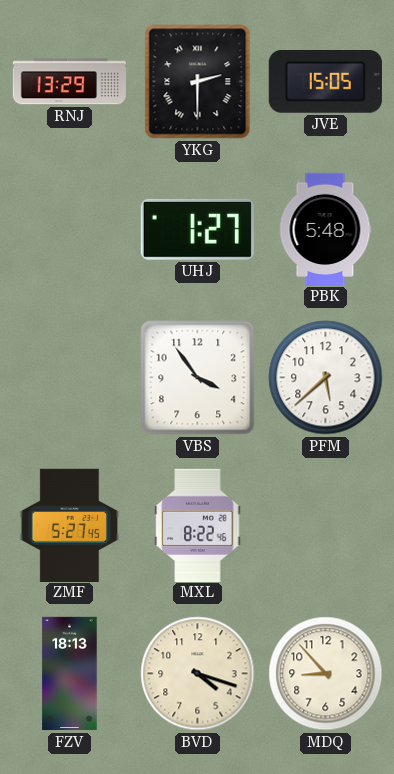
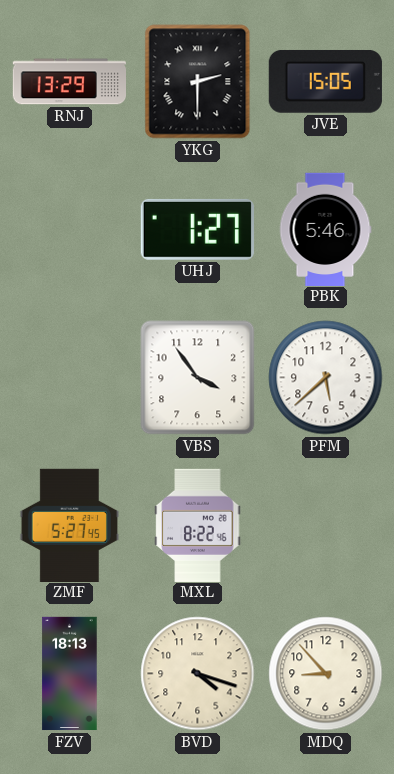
PBK: 5:48 -> 5:46 (325, 229)
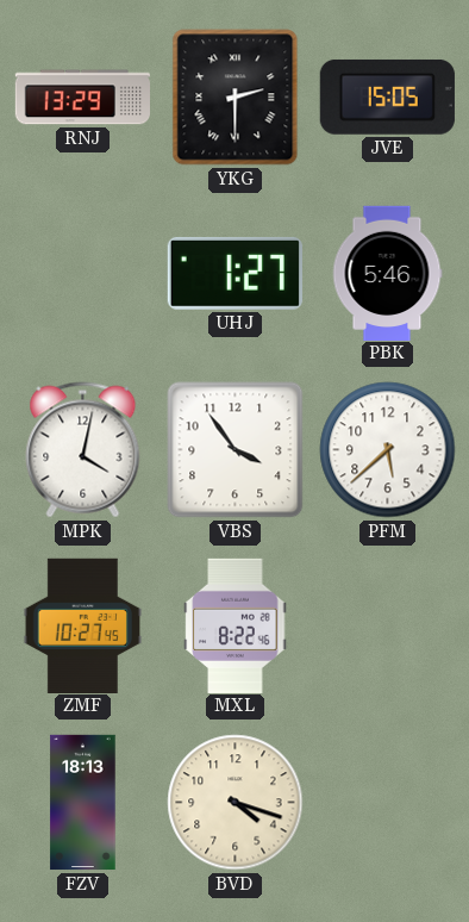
MPK: none -> 4:02 (83, 450)
ZMF: 5:27 -> 10:27 (82, 625)
MDQ: 8:53 -> none (326, 674)
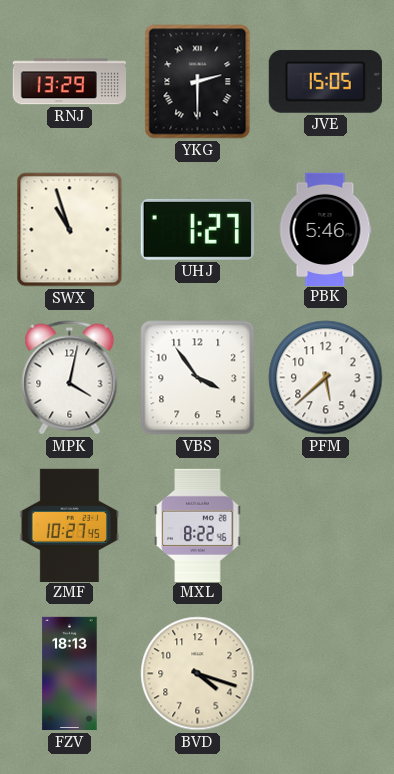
SWX: none -> 10:57 (70, 230)
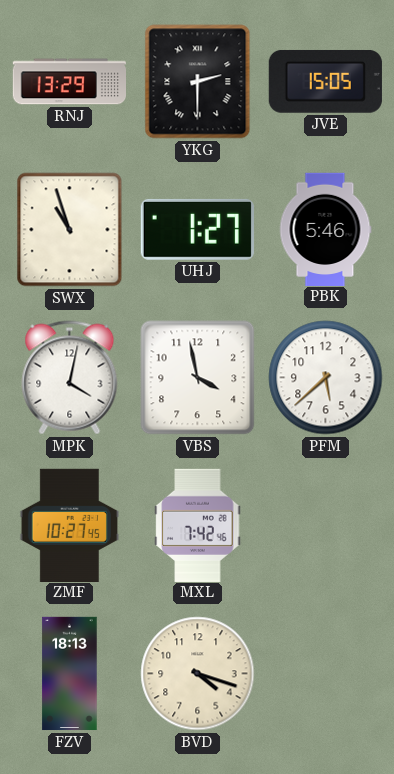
VBS: 3:54 -> 3:58 (198, 378)
MXL: 8:22 -> 7:42 (198, 525)
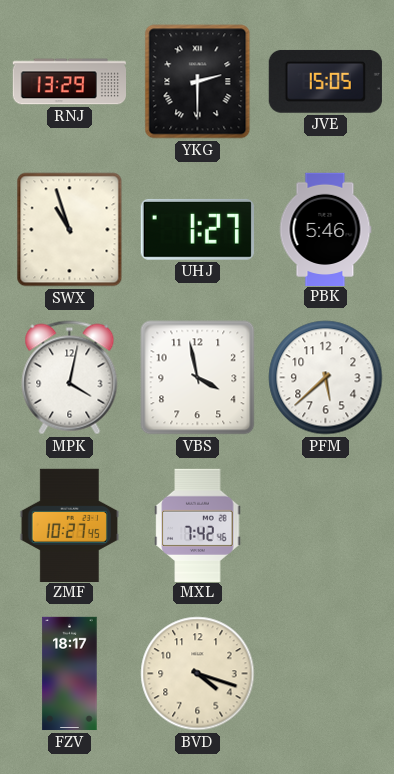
FZV: 18:13 -> 18:17 (70, 674)
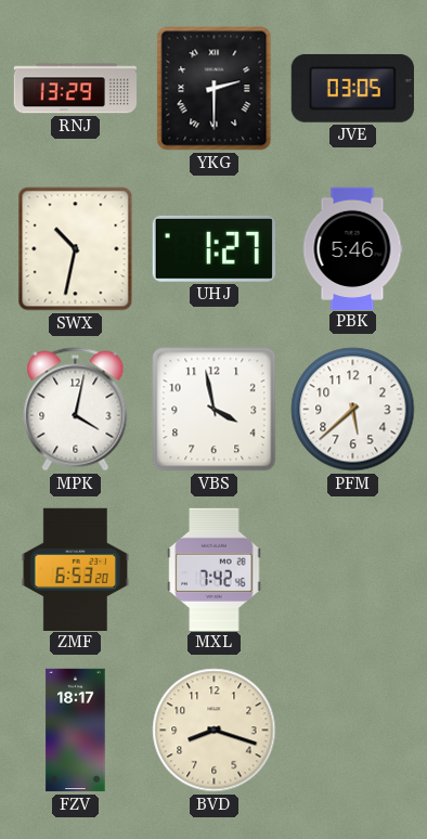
JVE: 15:05 -> 03:05 (352, 88)
SWX: 10:57 -> 10:32 (76, 249)
ZMF: 10:27 -> 6:53 (75, 569)
BVD: 4:18 -> 8:18 (215, 731)
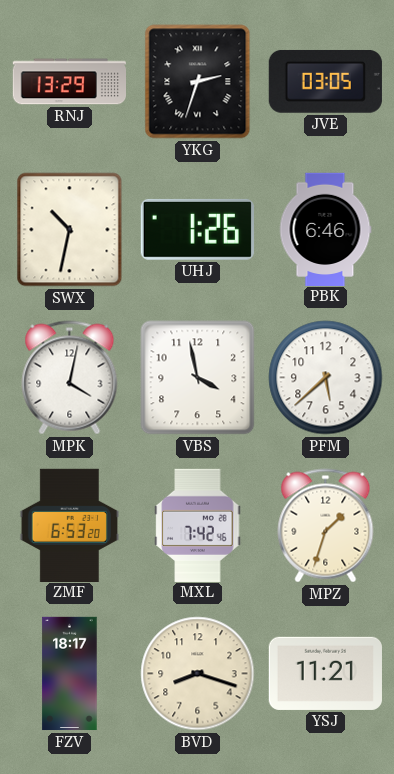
YKG: 2:30 -> 2:33 (198, 82)
UHJ: 1:27 -> 1:26 (197, 229)
PBK: 5:46 -> 6:46 (325, 229)
MPZ: none -> 1:33 (326, 526)
YSJ: none -> 11:21 (325, 673)
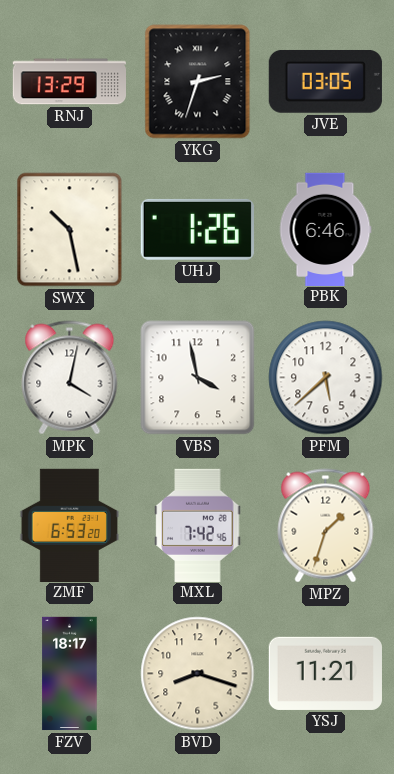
SWX: 10:32 -> 10:28 (70, 230)
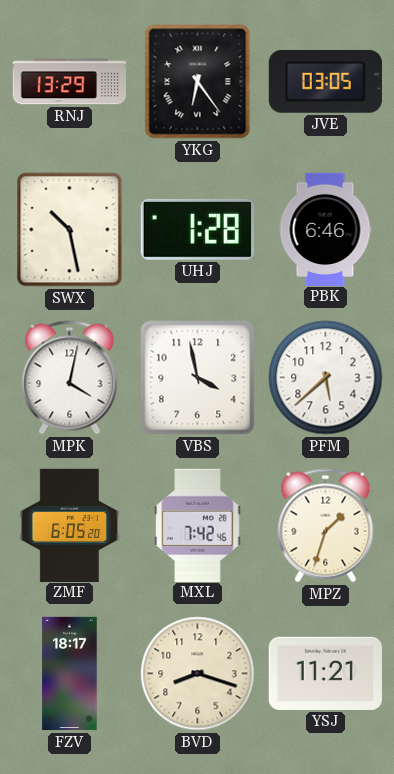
YKG: 2:33 -> 6:24 (198, 82)
UHJ: 1:26 -> 1:28 (197, 229)
ZMF: 6:53 -> 6:05 (69, 525)
